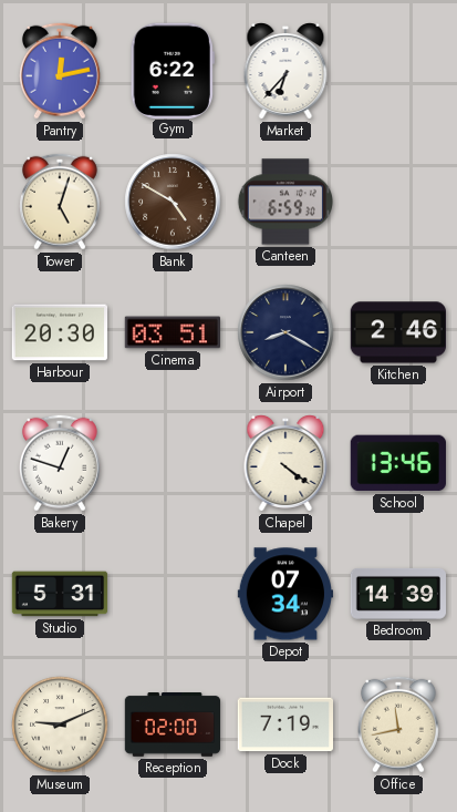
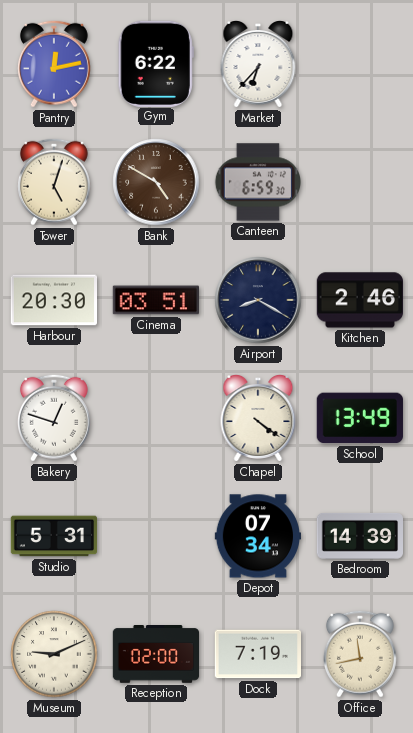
School: 13:46 -> 13:49 (360, 418)
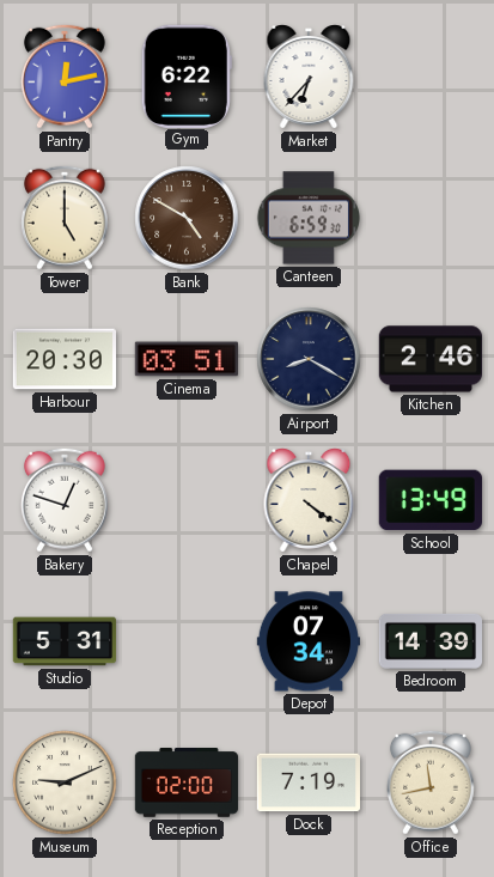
Tower: 5:03 -> 5:00 (65, 218)
